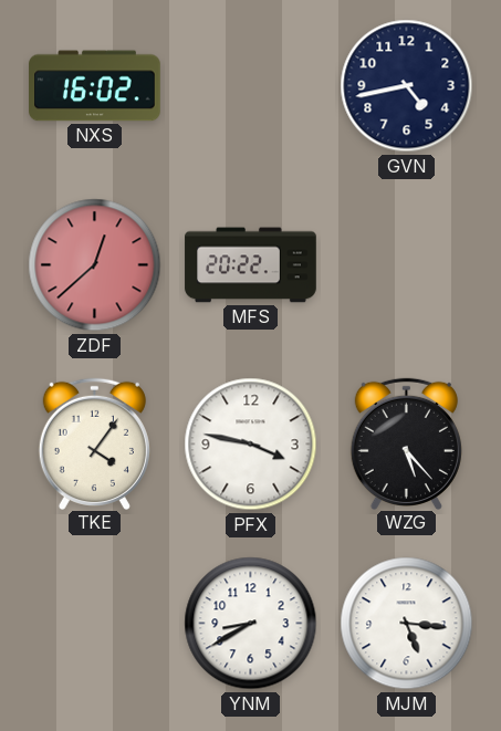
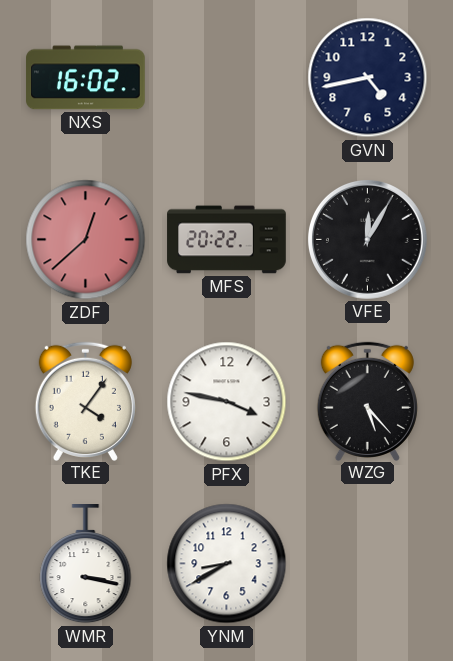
VFE: none -> 12:05 (367, 239)
WMR: none -> 3:17 (86, 565)
MJM: 5:16 -> none (407, 624)
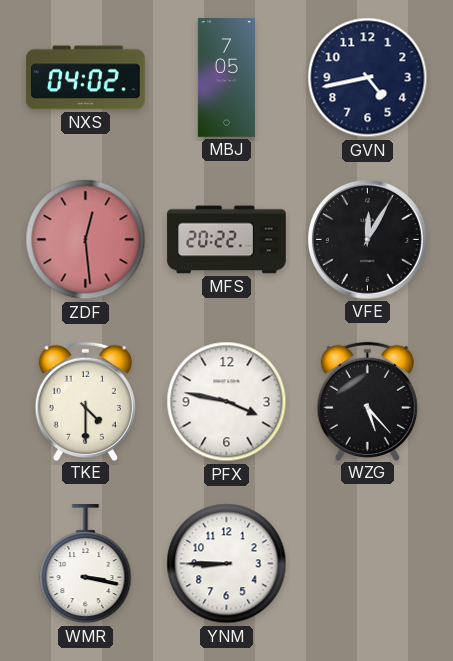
NXS: 16:02 -> 04:02 (86, 78)
MBJ: none -> 7:05 (226, 78)
ZDF: 12:38 -> 12:29 (86, 240)
TKE: 4:06 -> 4:30 (85, 401)
YNM: 8:40 -> 8:45 (227, 564)
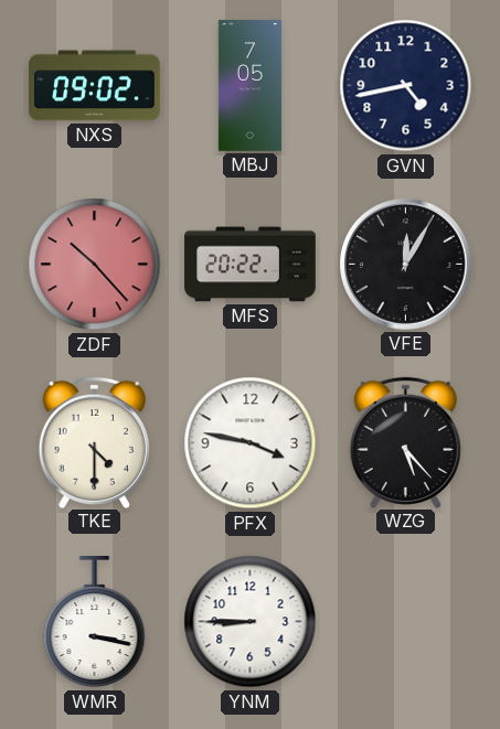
NXS: 04:02 -> 09:02 (95, 86)
ZDF: 12:29 -> 10:23 (95, 265)
